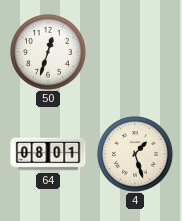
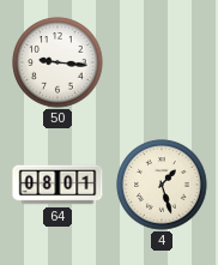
50: 12:33 -> 9:16 (57, 62)
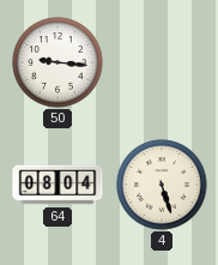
64: 08:01 -> 08:04 (57, 185)
4: 1:27 -> 5:27 (162, 185)
